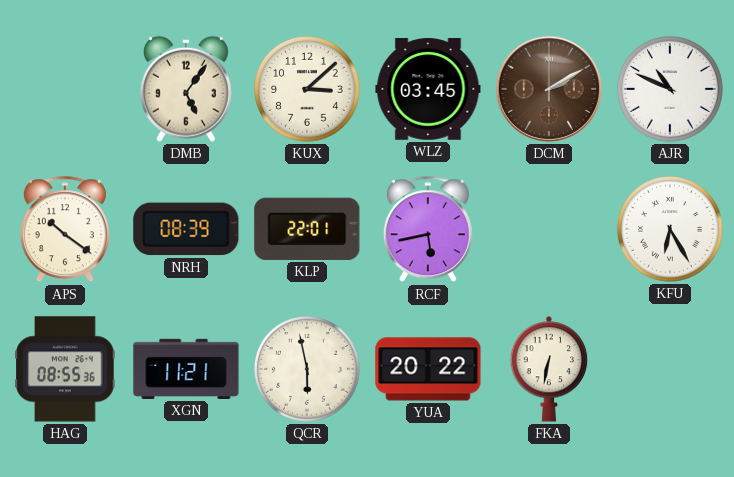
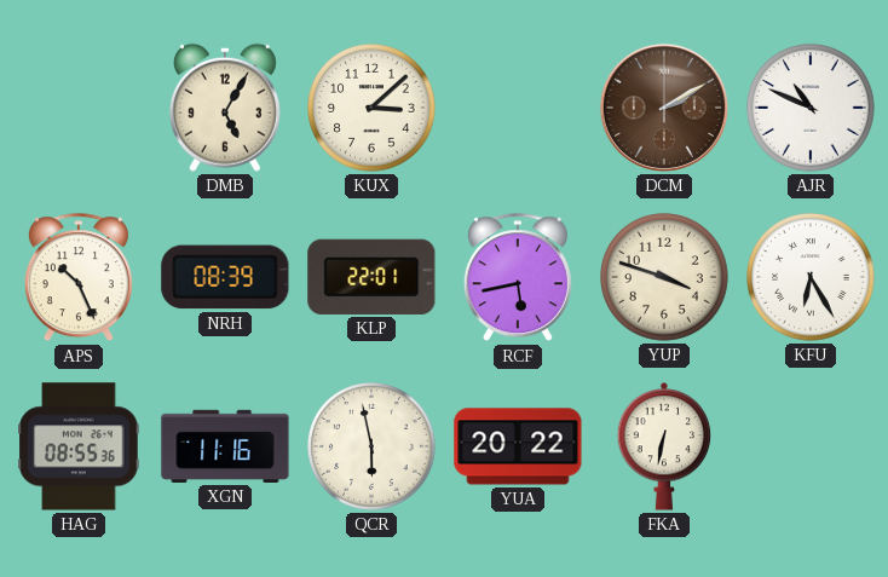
DMB: 5:06 -> 5:05 (225, 108)
WLZ: 03:45 -> none (428, 89)
APS: 10:21 -> 10:26 (79, 278)
YUP: none -> 3:48 (665, 278)
XGN: 11:21 -> 11:16 (225, 446)
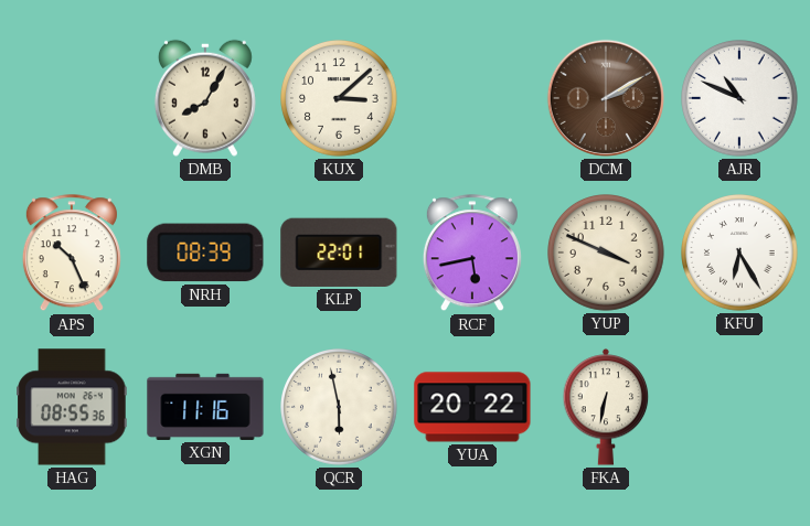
DMB: 5:05 -> 8:05 (205, 98)
YUP: 3:48 -> 3:49 (607, 254)
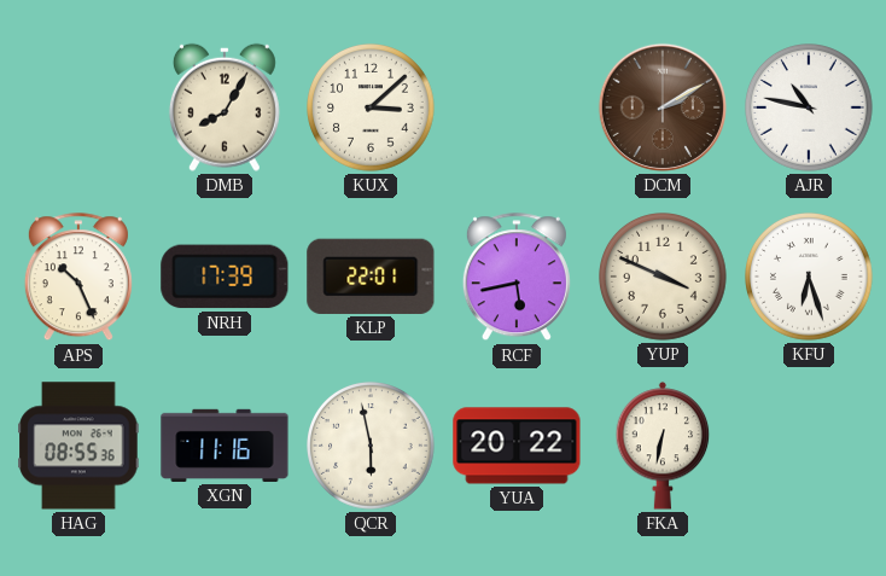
AJR: 10:49 -> 10:47 (810, 109)
NRH: 08:39 -> 17:39 (225, 277)
KFU: 6:25 -> 6:27 (810, 278)
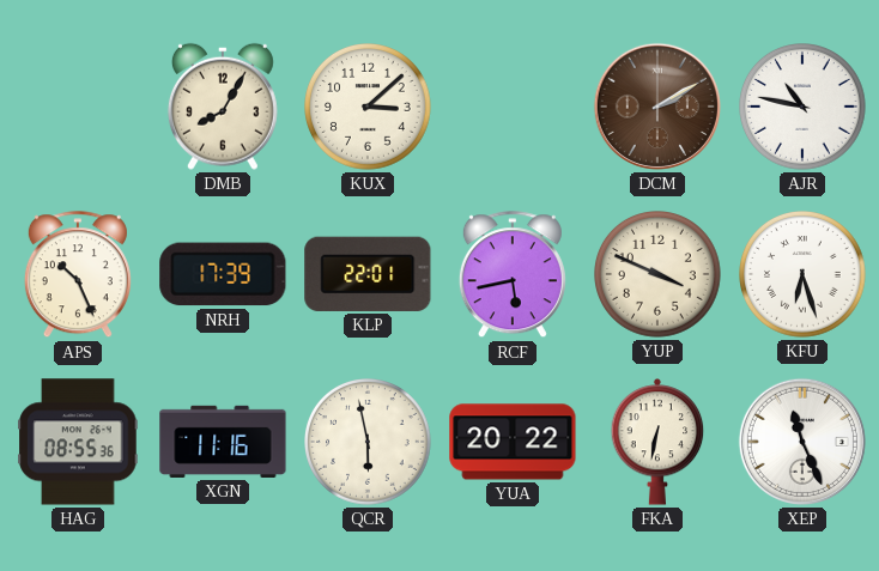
XEP: none -> 11:26 (802, 442)
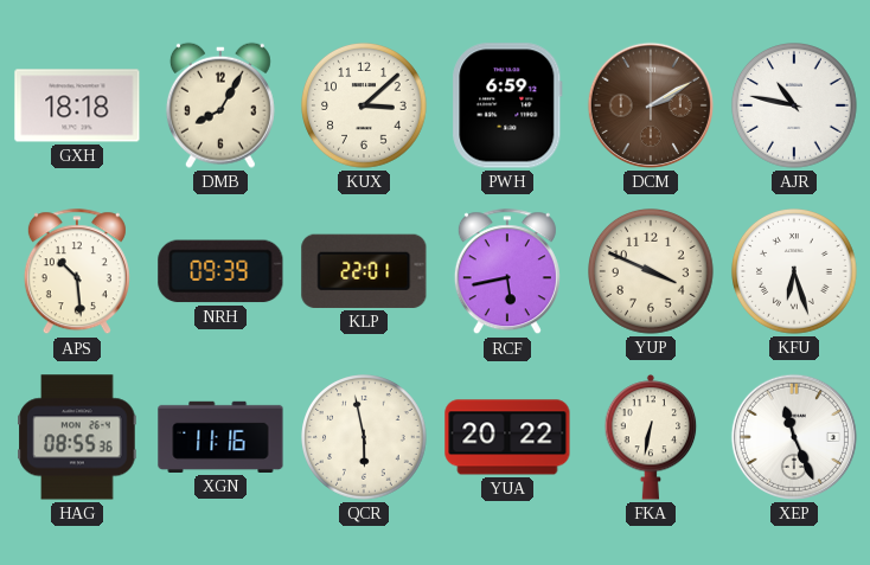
GXH: none -> 18:18 (77, 105)
PWH: none -> 6:59 (507, 105)
APS: 10:26 -> 10:29 (77, 272)
NRH: 17:39 -> 09:39 (220, 271)
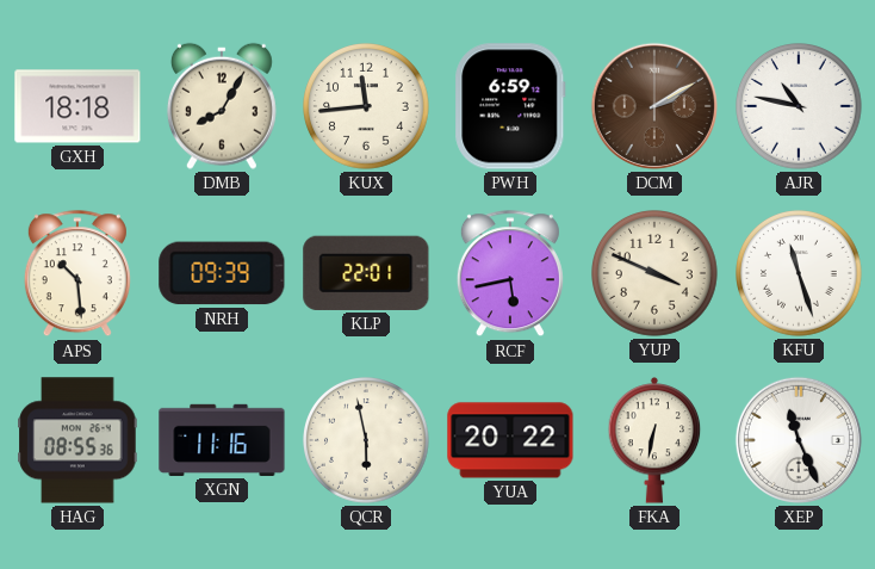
KUX: 3:08 -> 11:44 (367, 107)
KFU: 6:27 -> 11:27 (800, 274)
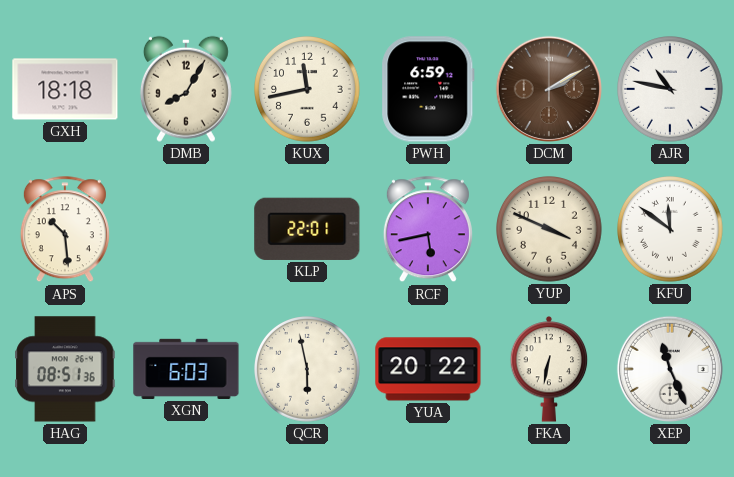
KUX: 11:44 -> 11:43 (308, 90)
NRH: 09:39 -> none (222, 273)
KFU: 11:27 -> 11:51 (671, 230)
HAG: 08:55 -> 08:51 (65, 369)
XGN: 11:16 -> 6:03 (186, 369)
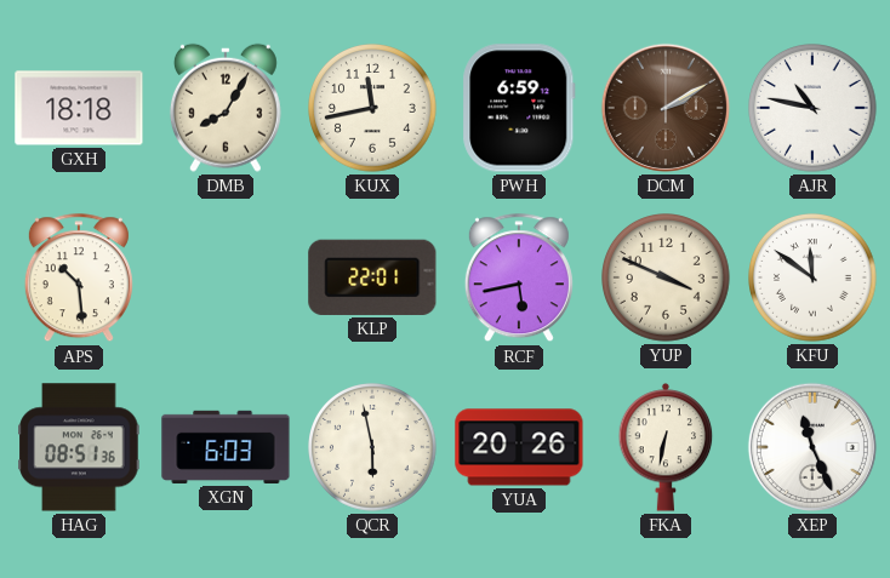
YUA: 20:22 -> 20:26 (519, 447)
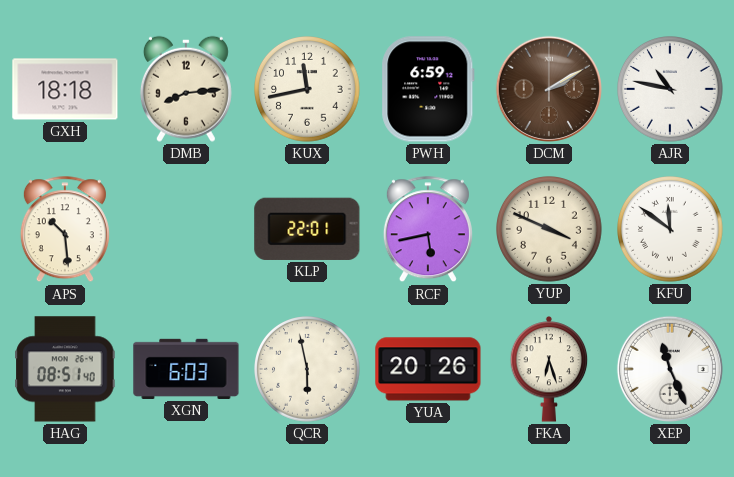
DMB: 8:05 -> 8:14 (186, 89)
HAG: 08:51:36 -> 08:51:40 (65, 369)
FKA: 6:32 -> 6:27 (549, 369)
